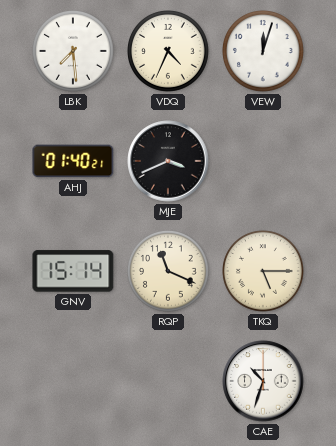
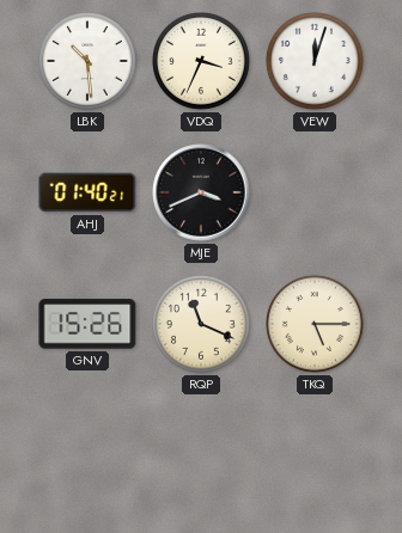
LBK: 7:29 -> 10:29 (89, 62)
VDQ: 4:34 -> 3:34 (202, 62)
GNV: 15:14 -> 15:26 (87, 324)
CAE: 10:33 -> none (263, 381)
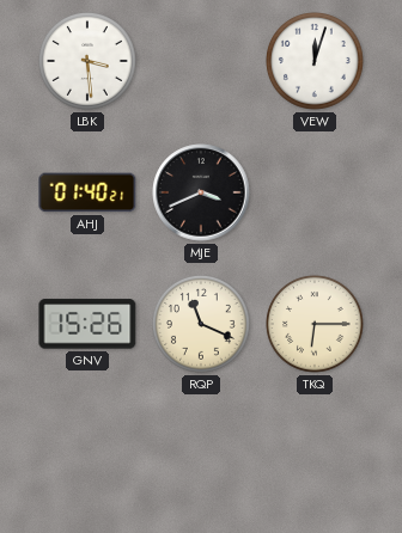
LBK: 10:29 -> 3:29 (89, 62)
VDQ: 3:34 -> none (202, 62)
TKQ: 5:15 -> 6:15 (316, 325)
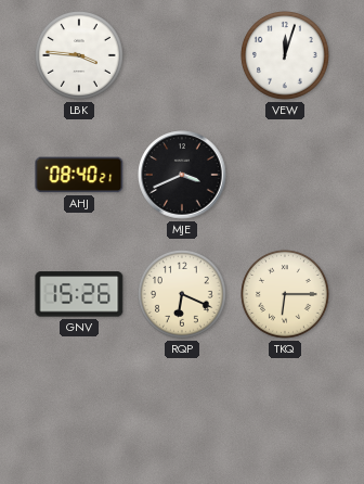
LBK: 3:29 -> 3:46 (80, 56)
AHJ: 01:40 -> 08:40 (79, 175)
RQP: 11:19 -> 6:19 (183, 295)
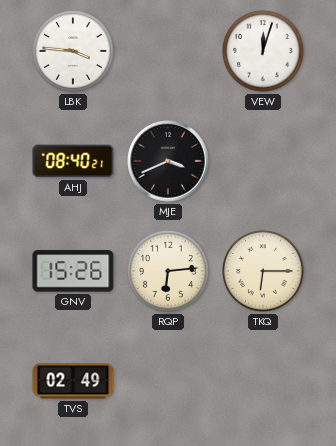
RQP: 6:19 -> 6:14 (169, 272)
TVS: none -> 02:49 (73, 381)
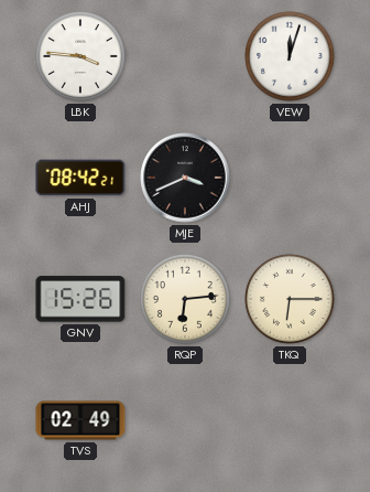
AHJ: 08:40 -> 08:42 (80, 178)
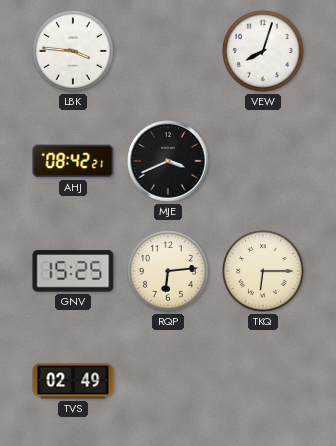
VEW: 12:03 -> 8:03 (264, 52)
GNV: 15:26 -> 15:25 (73, 271)
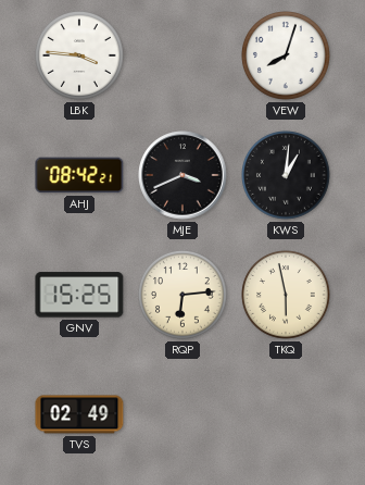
KWS: none -> 1:01 (287, 176)
TKQ: 6:15 -> 5:58 (287, 296)
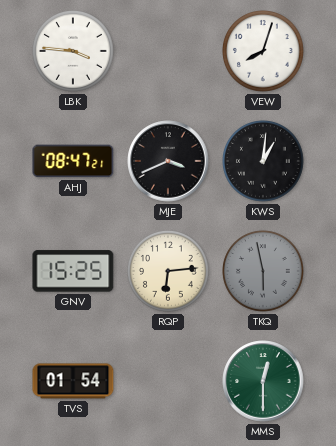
AHJ: 08:42 -> 08:47 (73, 161)
TKQ dial: cream -> grey (264, 272)
TVS: 02:49 -> 01:54 (73, 381)
MMS: none -> 12:30 (263, 381)
